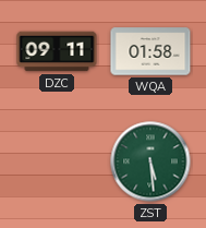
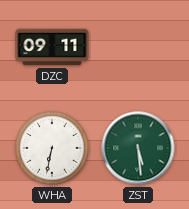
WQA: 01:58 -> none (150, 51)
WHA: none -> 6:32 (52, 148)
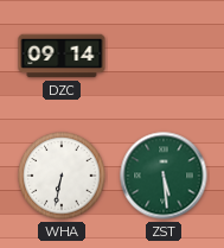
DZC: 09:11 -> 09:14 (62, 56)
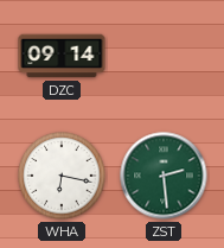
WHA: 6:32 -> 6:17 (62, 176)
ZST: 5:29 -> 2:29 (164, 176)
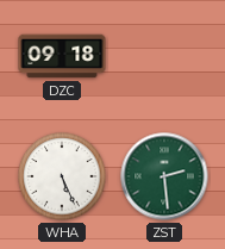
DZC: 09:14 -> 09:18 (62, 56)
WHA: 6:17 -> 5:26 (62, 176)
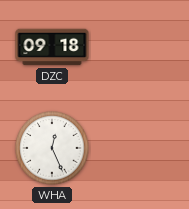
WHA: 5:26 -> 12:26 (52, 148)
ZST: 2:29 -> none (164, 176)
